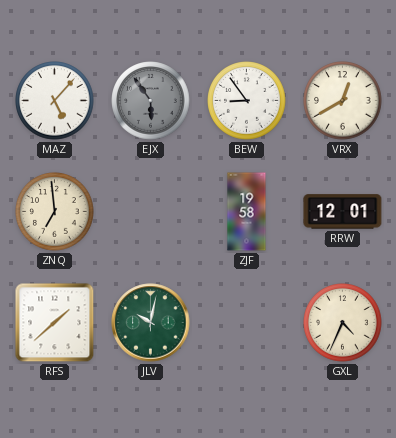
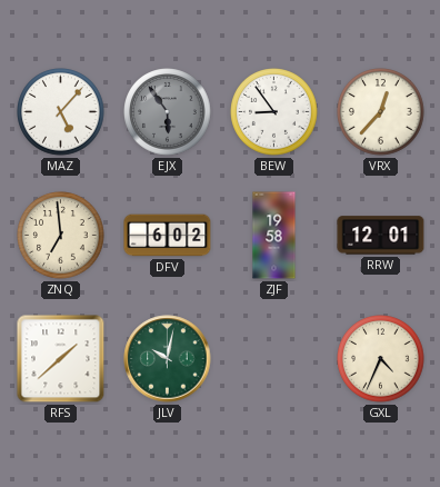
VRX: 12:40 -> 12:37 (381, 112)
DFV: none -> 6:02 (168, 236)
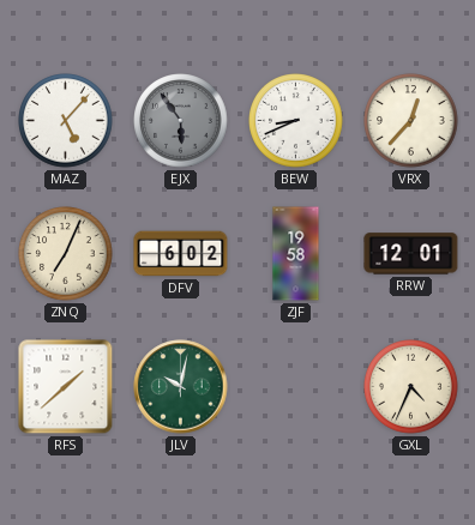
BEW: 8:54 -> 8:41 (296, 121)
ZNQ: 6:59 -> 7:04 (66, 254)
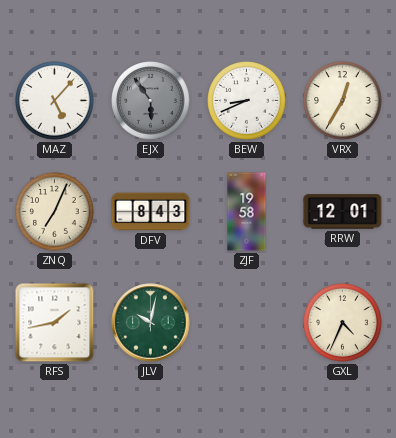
VRX: 12:37 -> 12:35 (343, 101)
DFV: 6:02 -> 8:43 (151, 212)
RFS: 1:38 -> 1:43 (55, 323)
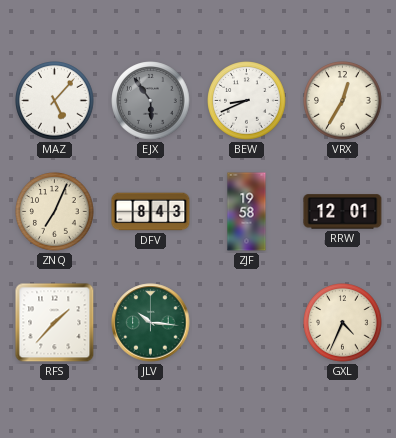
RFS: 1:43 -> 1:37 (55, 323)
JLV: 10:02 -> 10:16 (151, 323)
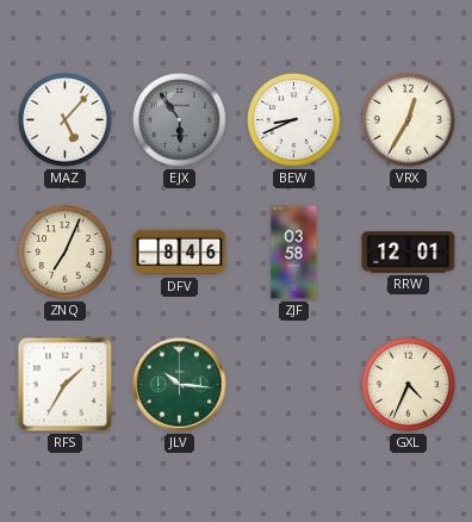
DFV: 8:43 -> 8:46 (180, 253)
ZJF: 19:58 -> 03:58 (294, 253)
RFS: 1:37 -> 1:35 (66, 385)
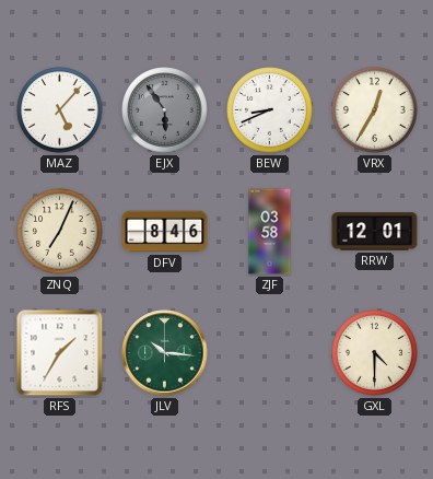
GXL: 4:34 -> 4:30 (375, 353)
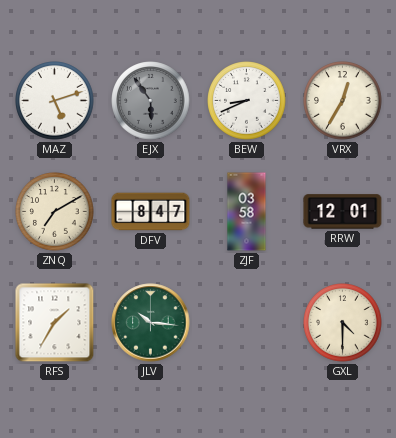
MAZ: 5:07 -> 5:12 (55, 101)
ZNQ: 7:04 -> 7:10 (55, 212)
DFV: 8:46 -> 8:47 (151, 212)
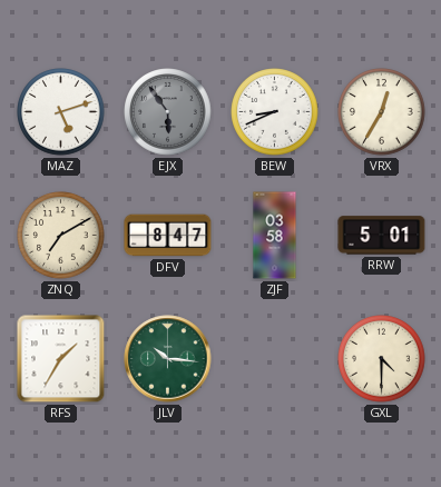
RRW: 12:01 -> 5:01 (382, 236)
